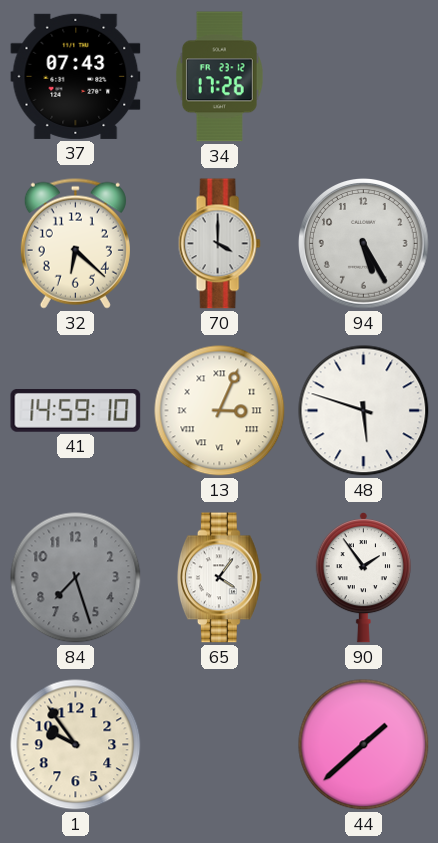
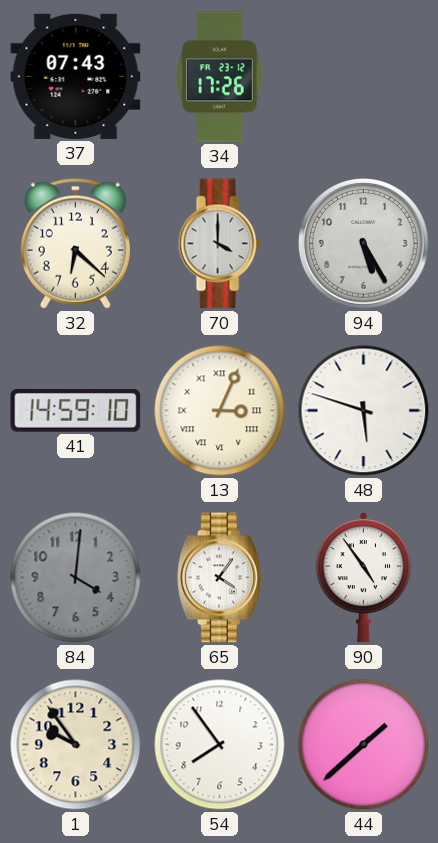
84: 7:27 -> 4:01 (76, 578)
90: 1:54 -> 4:54 (363, 578)
54: none -> 7:54 (220, 745)
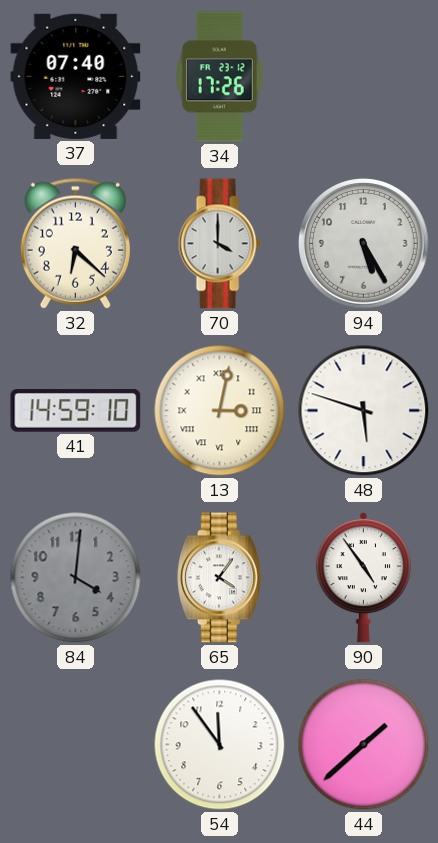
37: 07:43 -> 07:40 (76, 76)
13: 3:04 -> 3:02 (220, 411)
1: 9:54 -> none (76, 745)
54: 7:54 -> 11:54 (220, 745)
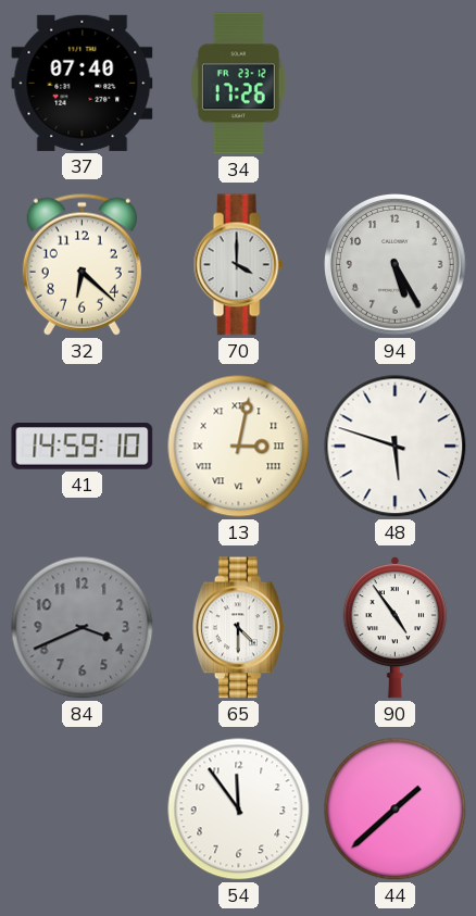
84: 4:01 -> 3:41 (83, 628)
65: 4:06 -> 4:30 (238, 628)
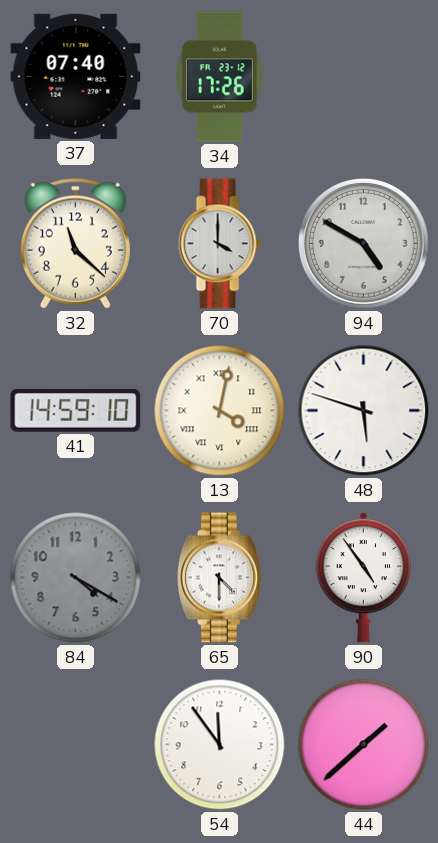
32: 6:22 -> 11:22 (75, 243)
94: 5:25 -> 4:50 (364, 244)
13: 3:02 -> 4:02 (220, 411)
84: 3:41 -> 4:20 (76, 578)
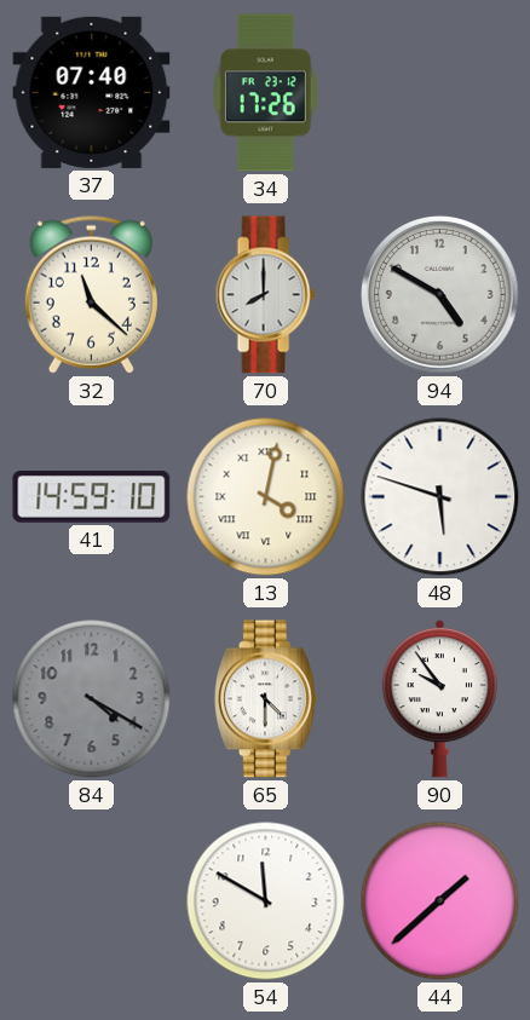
70: 4:00 -> 8:00 (265, 295)
90: 4:54 -> 9:54 (439, 699)
54: 11:54 -> 11:50 (266, 901)
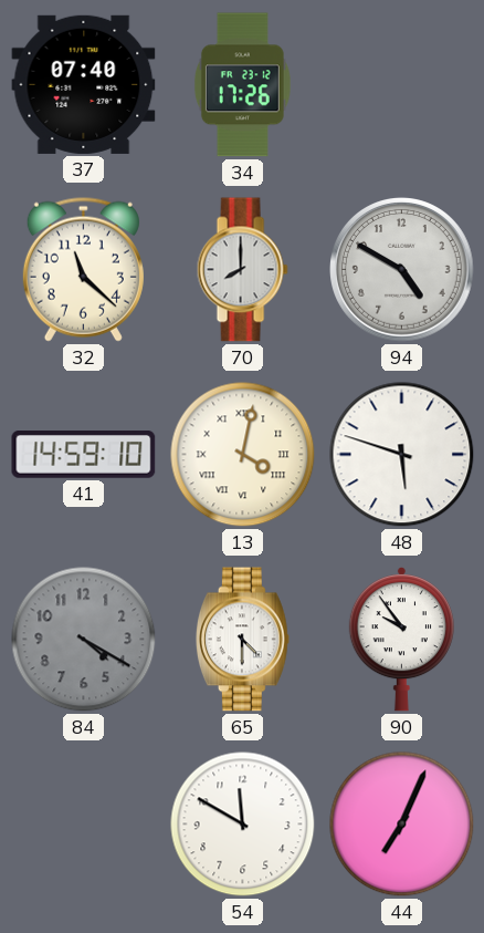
44: 1:38 -> 7:04 (402, 825)
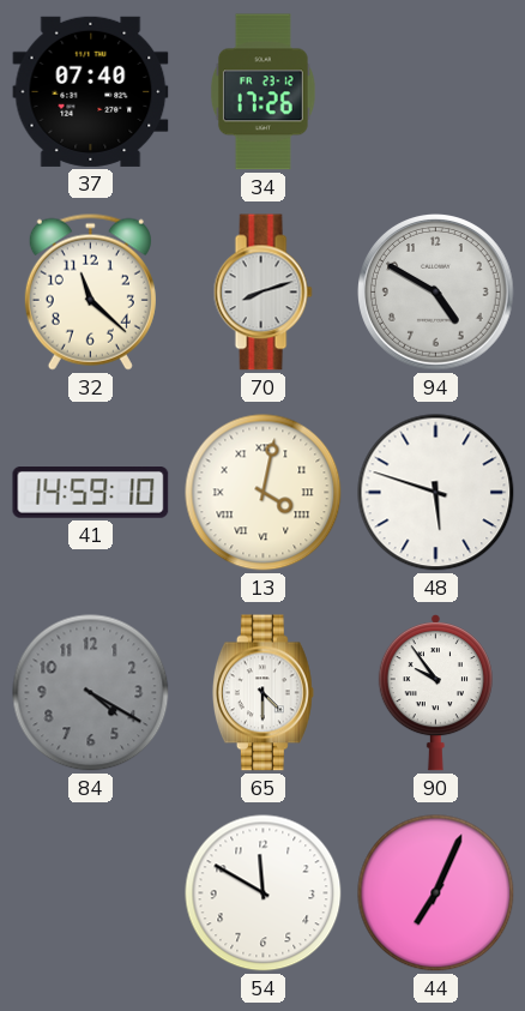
70: 8:00 -> 8:12 (262, 293)
